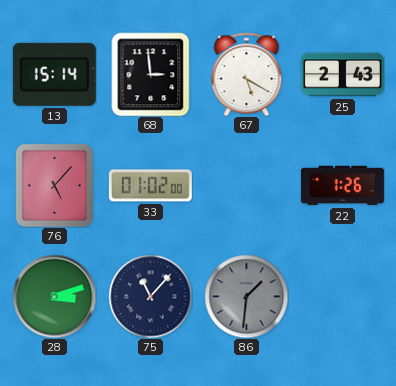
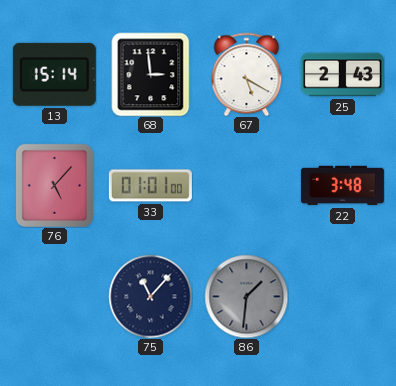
33: 01:02 -> 01:01 (150, 186)
22: 1:26 -> 3:48 (342, 186)
28: 3:12 -> none (54, 296)
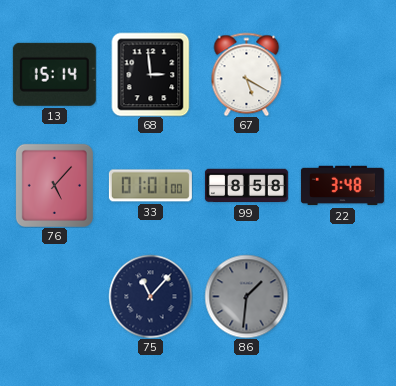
25: 2:43 -> none (342, 75)
99: none -> 8:58 (246, 186)
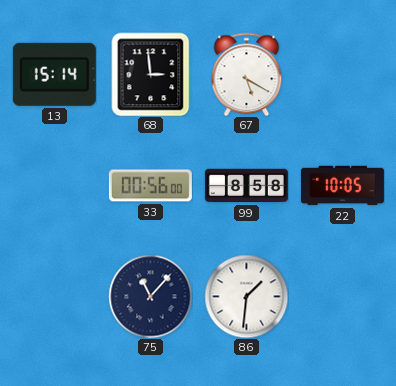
76: 5:07 -> none (54, 185)
33: 01:01 -> 00:56 (150, 186)
22: 3:48 -> 10:05 (342, 186)
86 dial: grey -> white (246, 296)
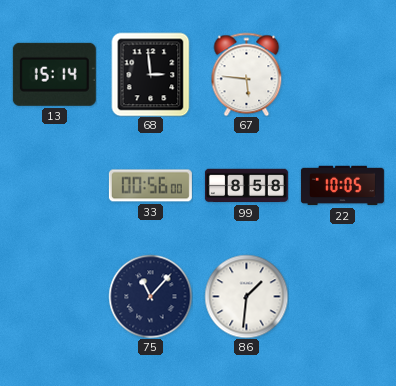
67: 5:20 -> 5:46 (247, 74)
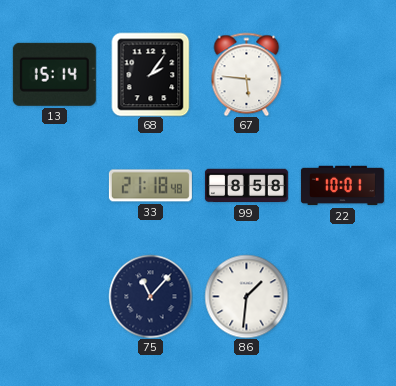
68: 2:59 -> 2:06 (151, 74)
33: 00:56 -> 21:18 (150, 186)
22: 10:05 -> 10:01 (342, 186)
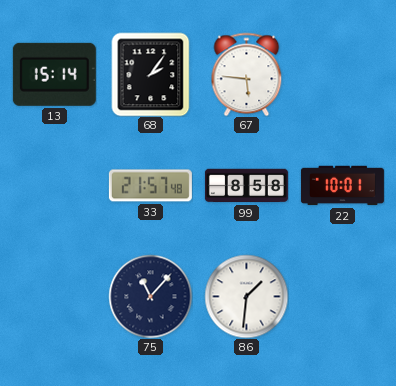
33: 21:18 -> 21:57 (150, 186)
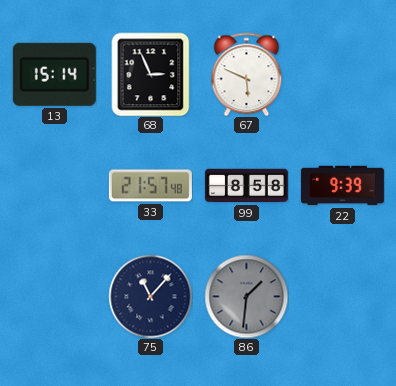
68: 2:06 -> 2:56 (151, 74)
67: 5:46 -> 5:49 (247, 74)
22: 10:01 -> 9:39 (342, 186)
86 dial: white -> grey (246, 296)
